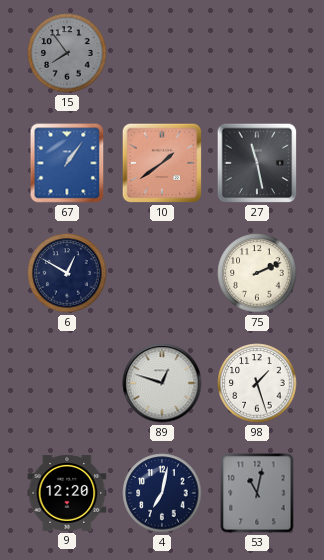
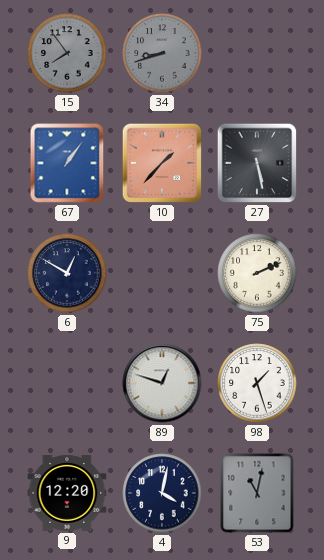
34: none -> 8:42 (162, 53)
10: 1:39 -> 1:37 (162, 163)
27: 11:28 -> 5:28 (257, 163)
4: 7:02 -> 4:02 (162, 493)
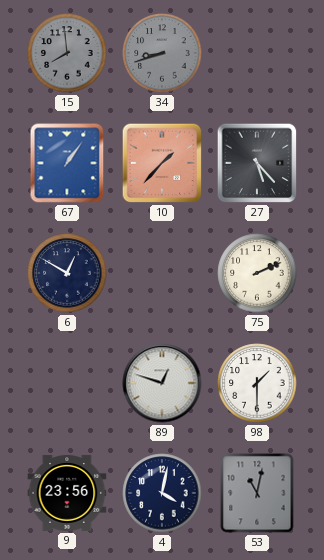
15: 7:54 -> 7:59 (67, 53)
27: 5:28 -> 5:23 (257, 163)
98: 1:27 -> 1:30 (257, 383)
9: 12:20 -> 23:56 (67, 493)
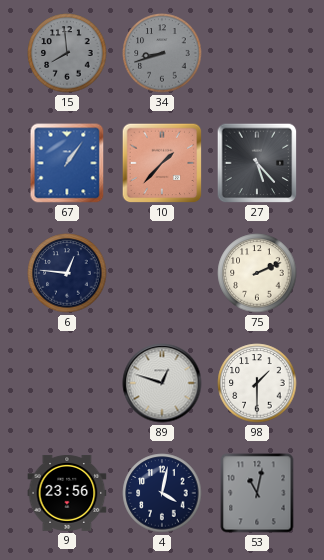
6: 12:50 -> 12:46 (67, 273)
